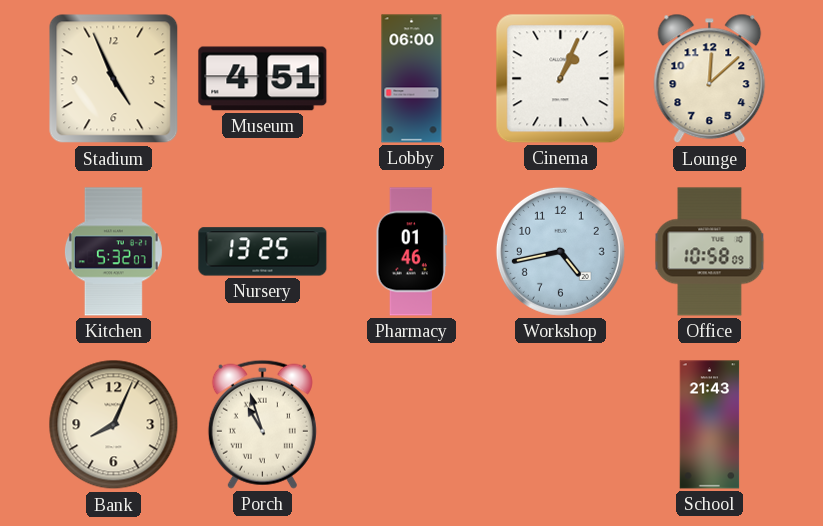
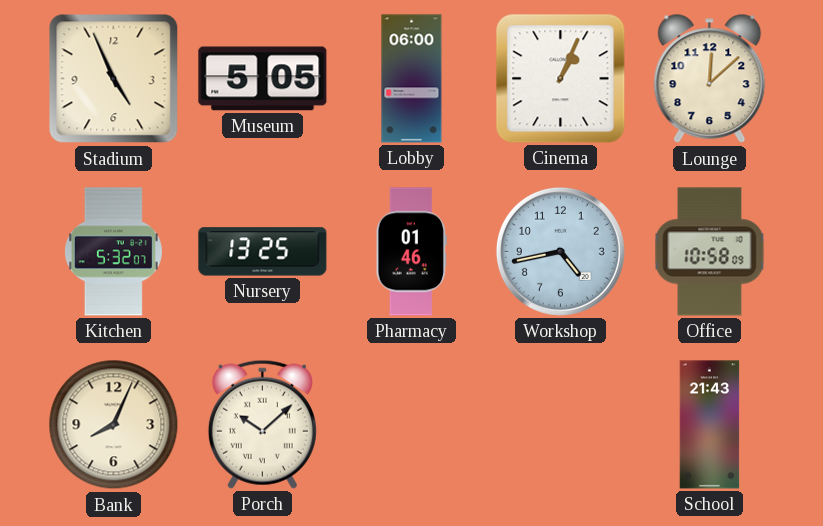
Museum: 4:51 -> 5:05 (263, 79)
Porch: 10:57 -> 10:08 (262, 424)
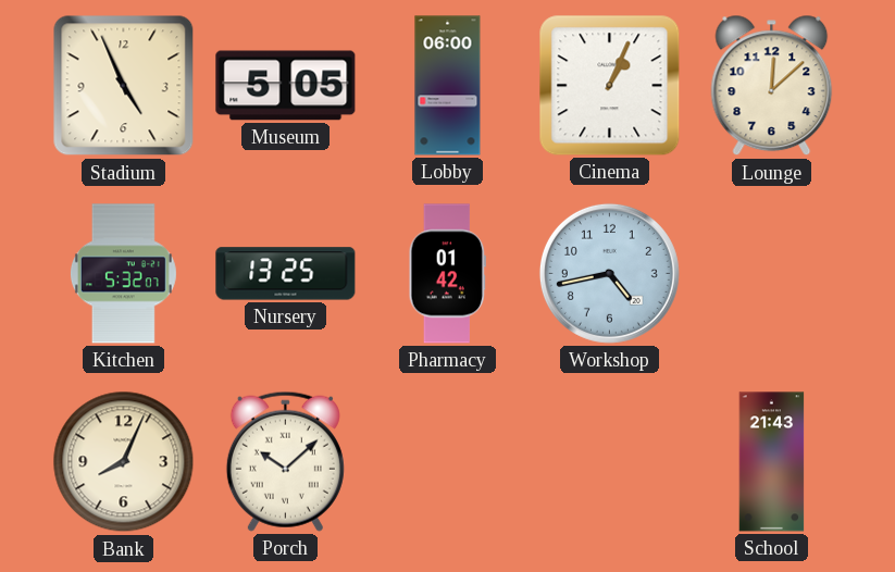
Pharmacy: 01:46 -> 01:42 (447, 274)
Office: 10:58 -> none (710, 252)
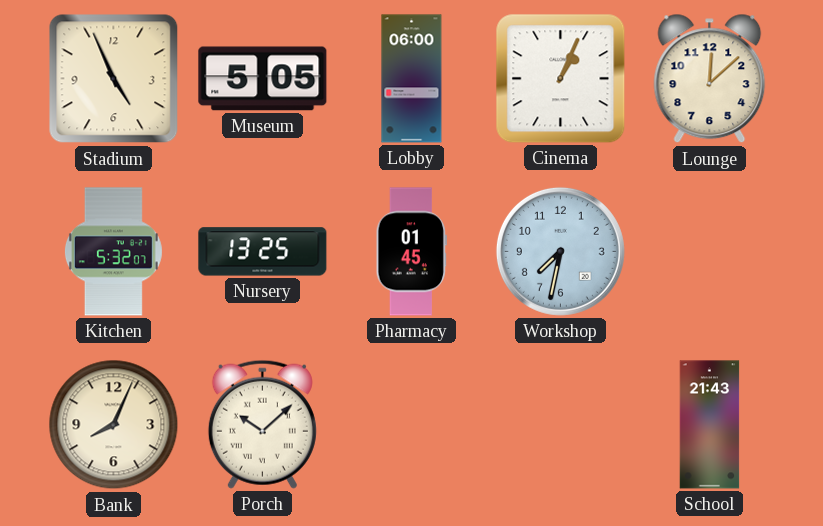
Pharmacy: 01:42 -> 01:45 (411, 252)
Workshop: 4:43 -> 7:32 (560, 251)
